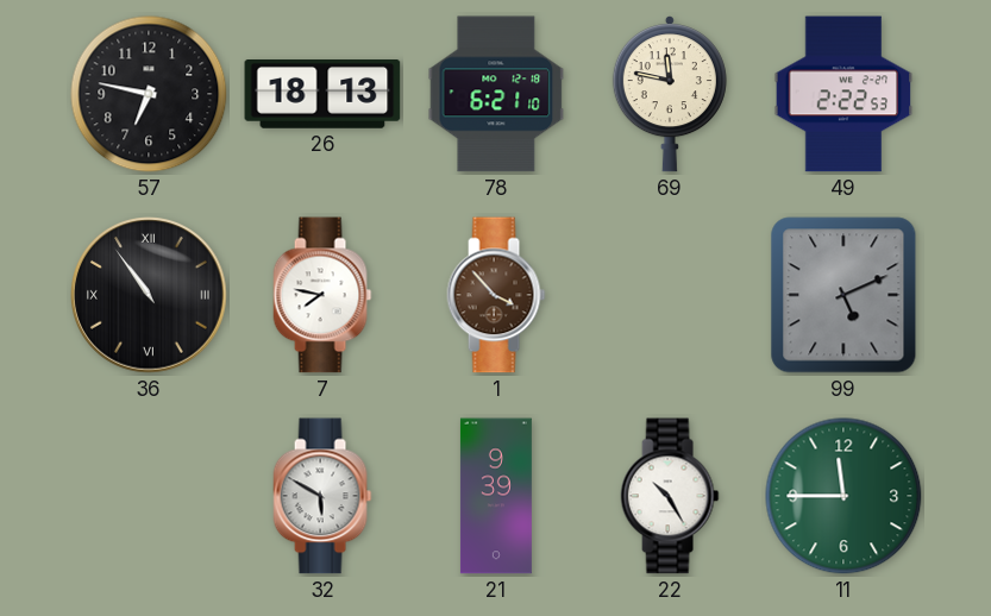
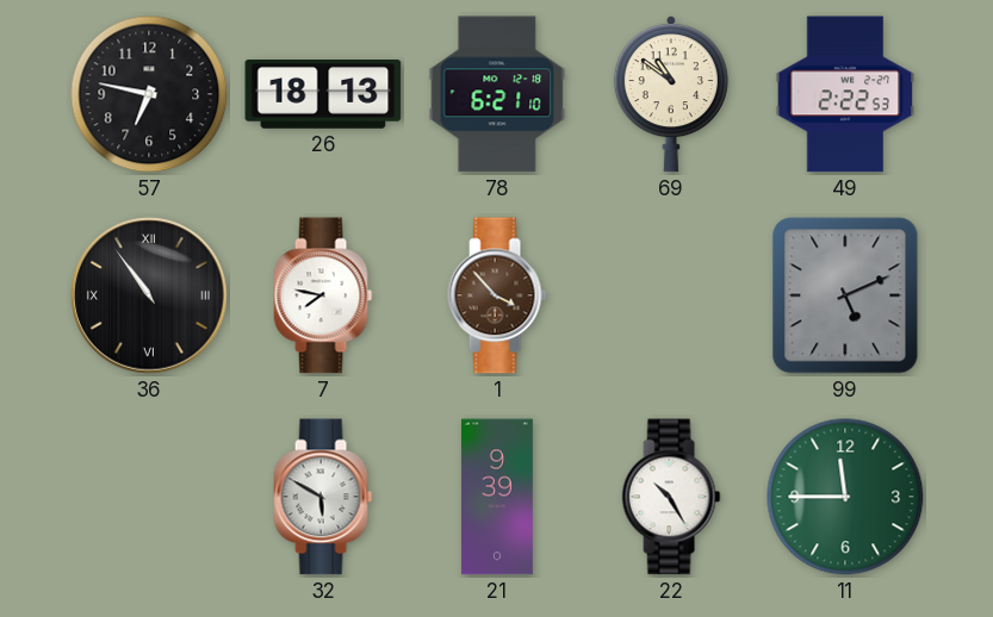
69: 11:47 -> 10:51 (671, 95)
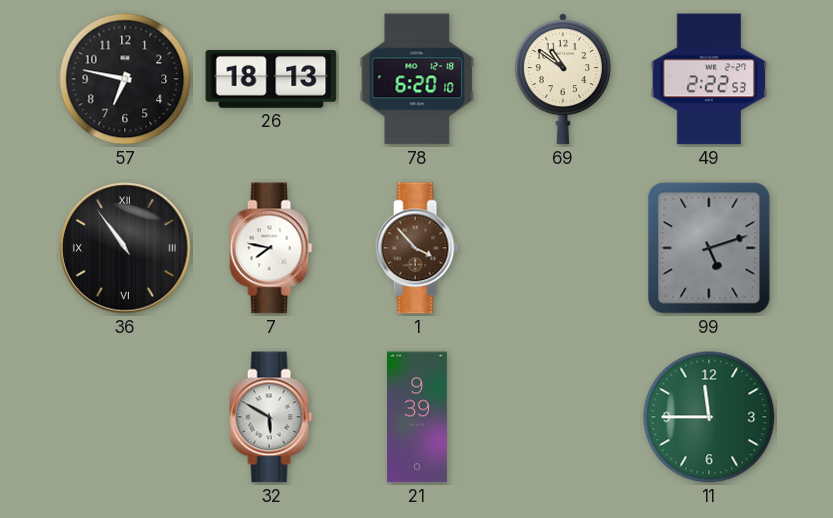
78: 6:21 -> 6:20 (417, 79)
99: 5:11 -> 5:12 (709, 248)
22: 10:25 -> none (671, 497)
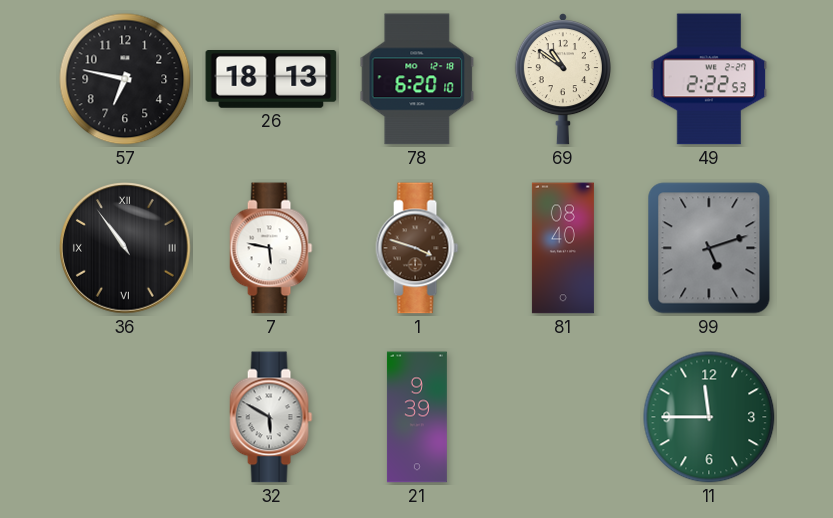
7: 7:47 -> 5:47 (271, 248)
1: 3:53 -> 3:48 (417, 248)
81: none -> 08:40 (563, 248)
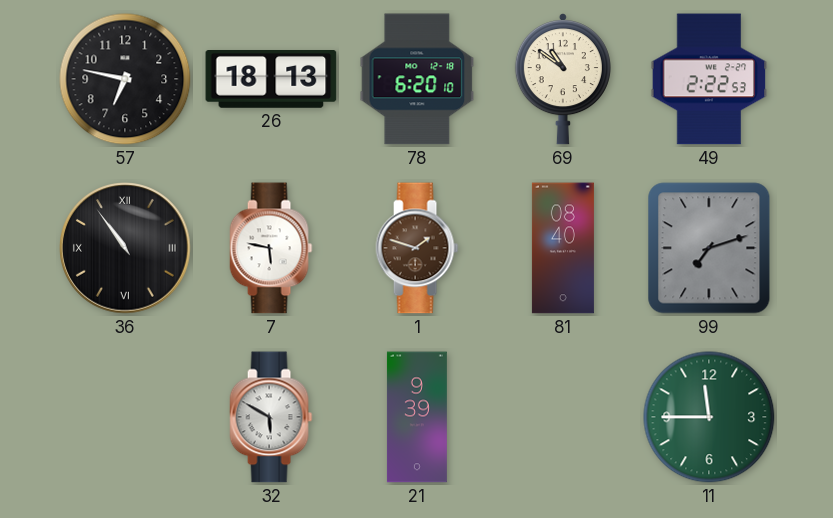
1: 3:48 -> 1:48 (417, 248)
99: 5:12 -> 7:12 (709, 248)
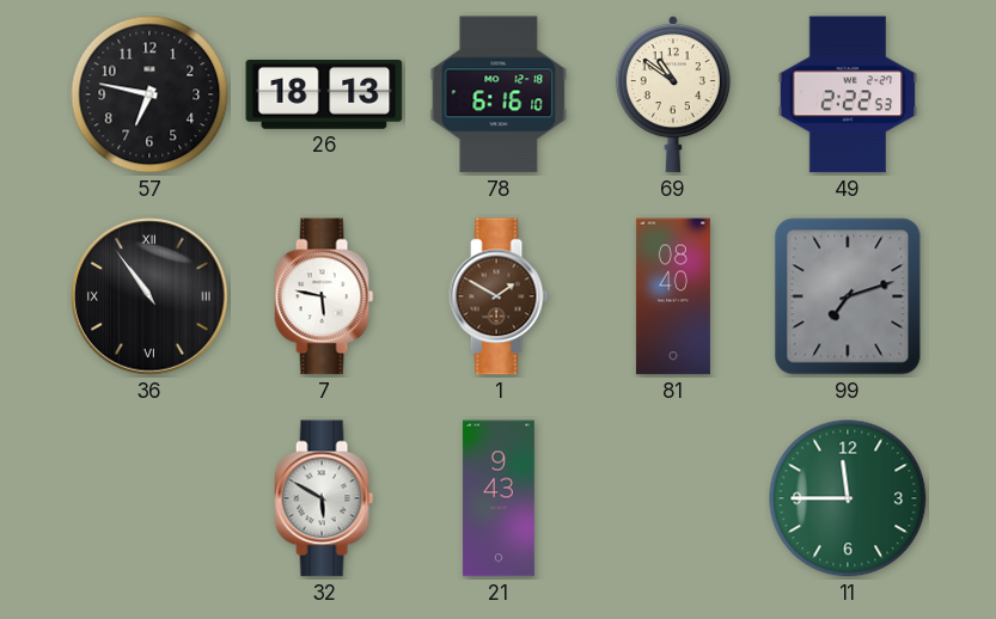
78: 6:20 -> 6:16 (499, 94)
1: 1:48 -> 1:50 (499, 296)
21: 9:39 -> 9:43 (499, 498)
